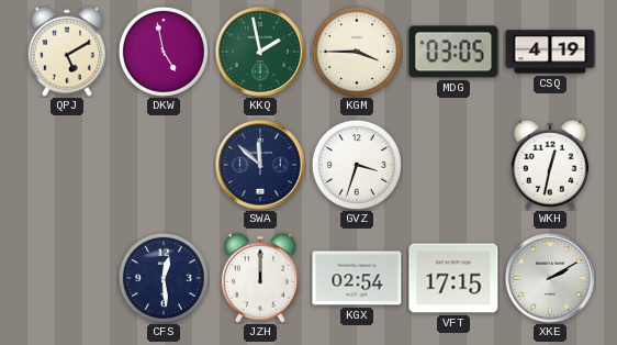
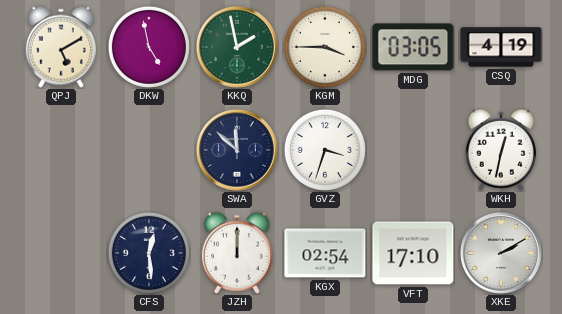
VFT: 17:15 -> 17:10 (413, 253)
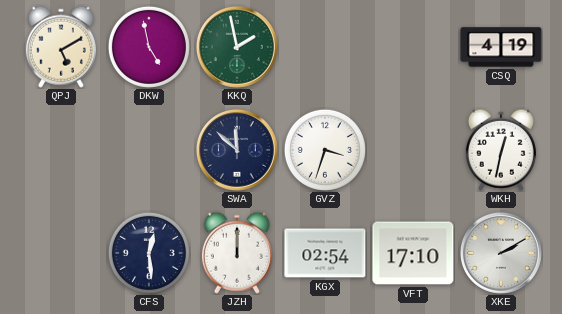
KGM: 3:45 -> none (325, 47)
MDG: 03:05 -> none (413, 47)
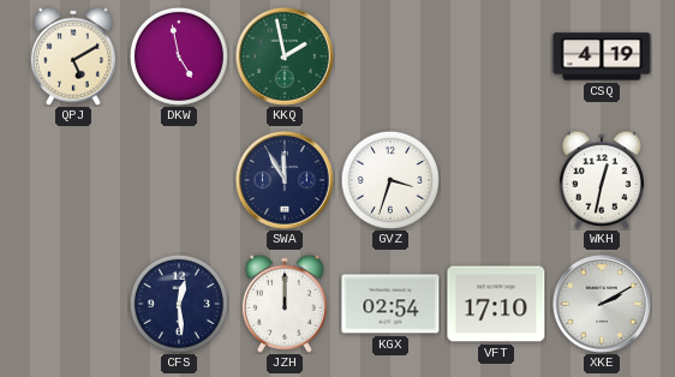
SWA: 11:52 -> 11:55 (285, 180)
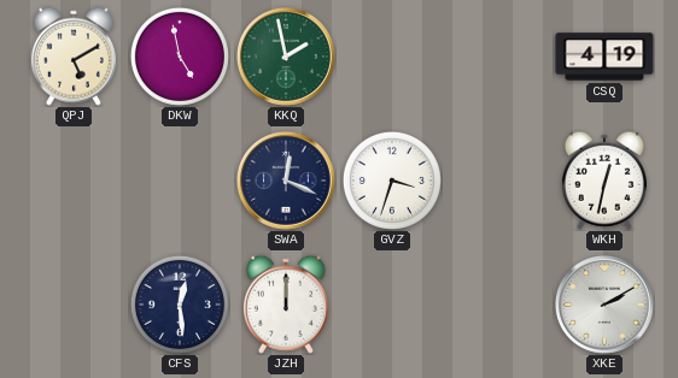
SWA: 11:55 -> 12:19 (286, 181)
KGX: 02:54 -> none (390, 304)
VFT: 17:10 -> none (496, 304)
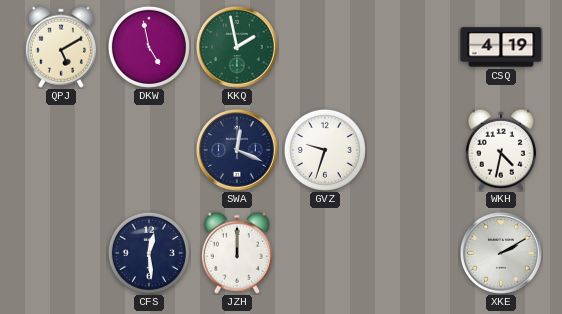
GVZ: 3:33 -> 9:33 (325, 150)
WKH: 12:32 -> 4:32 (501, 150)
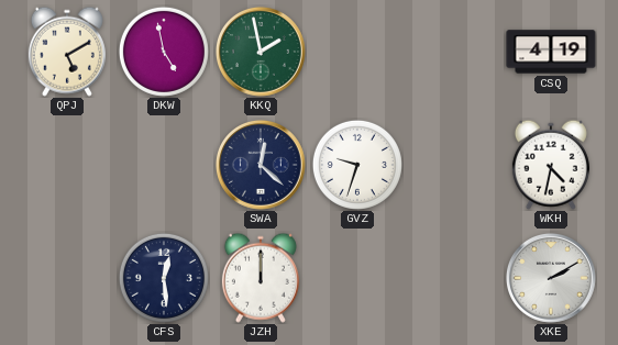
SWA: 12:19 -> 12:22 (261, 165)
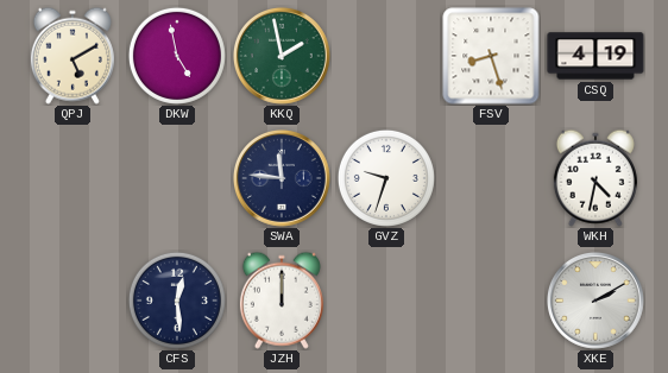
FSV: none -> 8:27 (491, 56)
SWA: 12:22 -> 11:46 (282, 178)
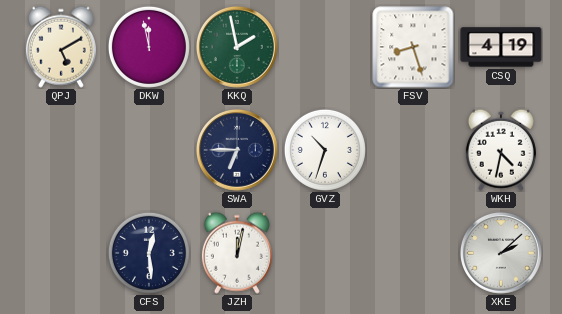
DKW: 4:58 -> 11:58 (149, 47)
SWA: 11:46 -> 6:45 (237, 150)
GVZ: 9:33 -> 10:33 (325, 150)
JZH: 12:00 -> 12:02 (237, 253)
XKE: 2:10 -> 2:08 (501, 253)
